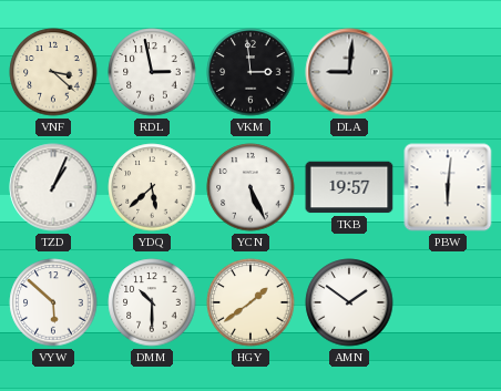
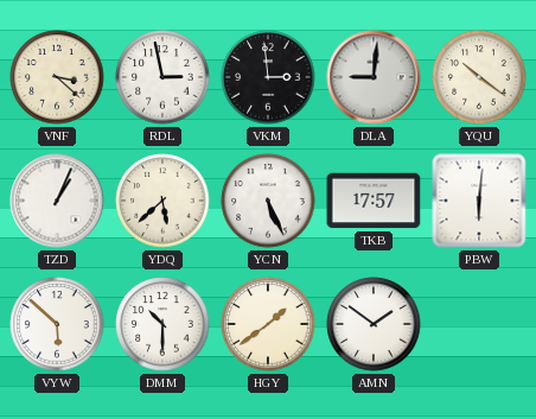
YQU: none -> 10:21 (479, 77)
TKB: 19:57 -> 17:57 (374, 201)
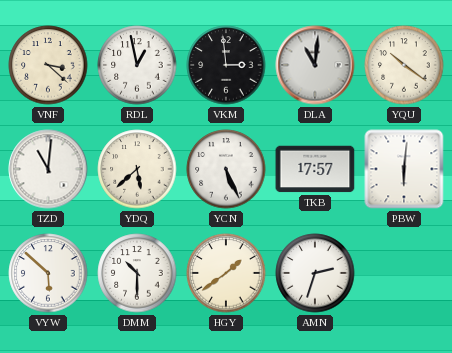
RDL: 2:58 -> 12:58 (137, 65)
DLA: 9:01 -> 11:01 (315, 65)
TZD: 1:04 -> 11:01 (48, 169)
AMN: 1:51 -> 2:33 (315, 273)
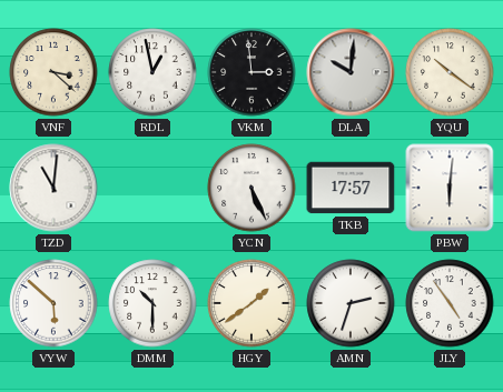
DLA: 11:01 -> 10:01 (351, 72)
YDQ: 5:38 -> none (137, 169)
JLY: none -> 4:54 (450, 303)
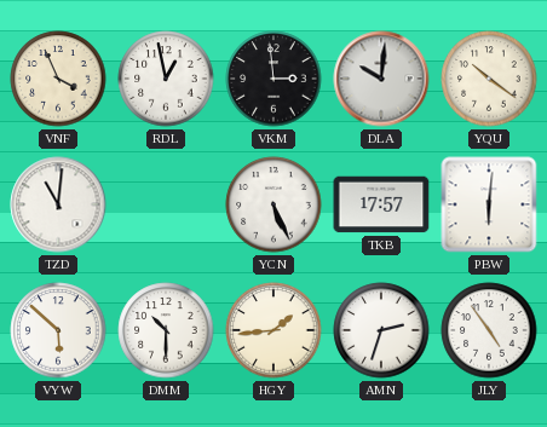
VNF: 3:22 -> 3:56 (58, 79)
HGY: 1:39 -> 1:44 (273, 330)
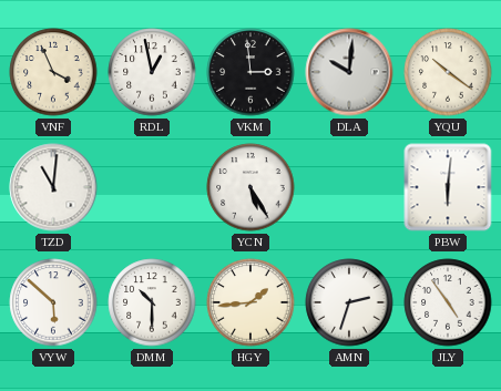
YCN: 5:26 -> 5:25 (250, 187)
TKB: 17:57 -> none (381, 204)
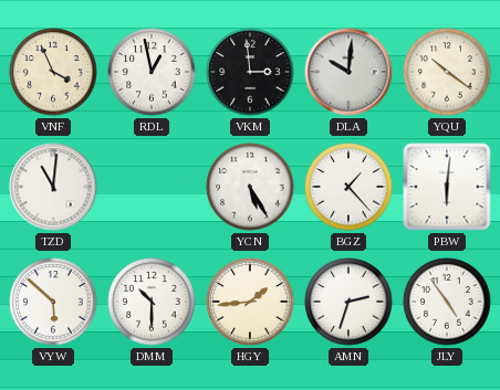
BGZ: none -> 1:23 (348, 187)
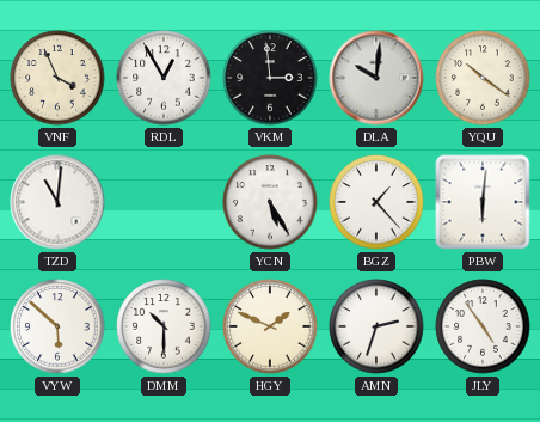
RDL: 12:58 -> 12:55 (164, 78)
HGY: 1:44 -> 1:49 (270, 326)
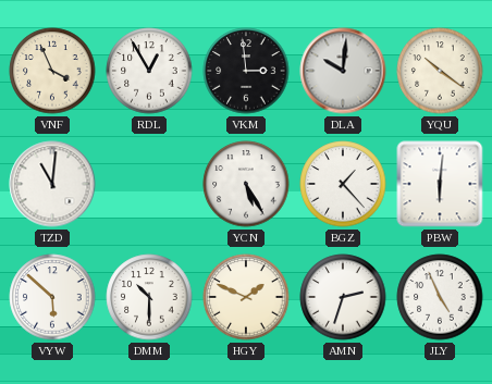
JLY: 4:54 -> 4:56 (440, 297)
